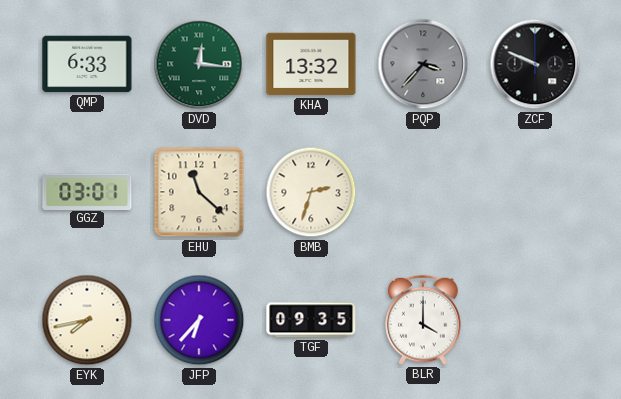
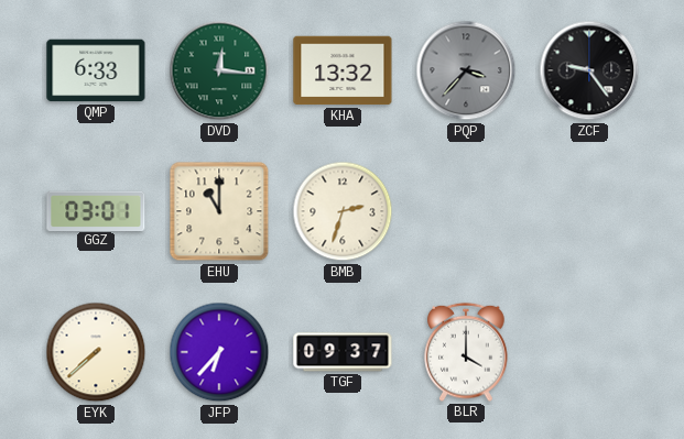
ZCF: 9:49 -> 9:24 (589, 70)
EHU: 11:22 -> 11:00 (219, 211)
EYK: 7:43 -> 7:38 (96, 352)
TGF: 09:35 -> 09:37 (343, 352)
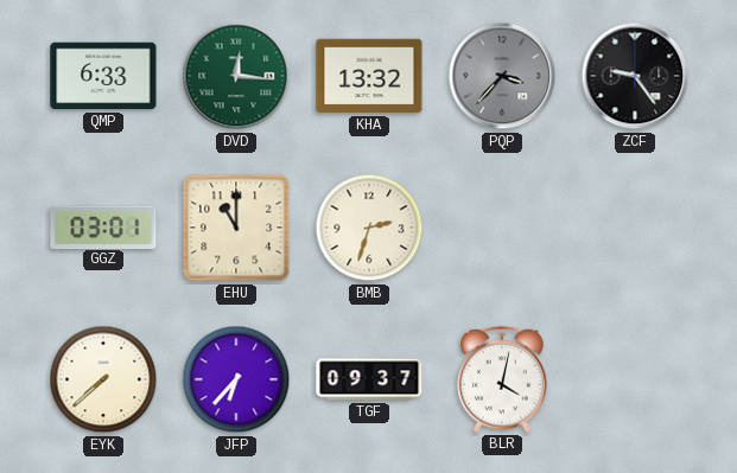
BLR: 4:00 -> 4:02 (502, 379)
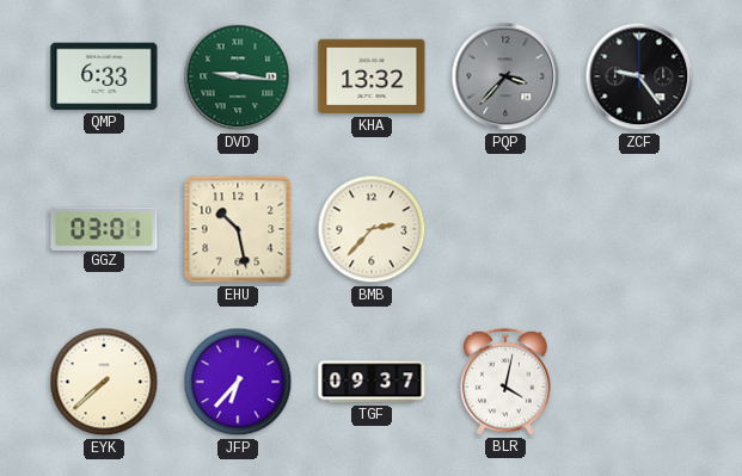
DVD: 12:16 -> 9:16 (238, 76)
EHU: 11:00 -> 10:28 (238, 229)
BMB: 2:33 -> 2:37 (372, 229)
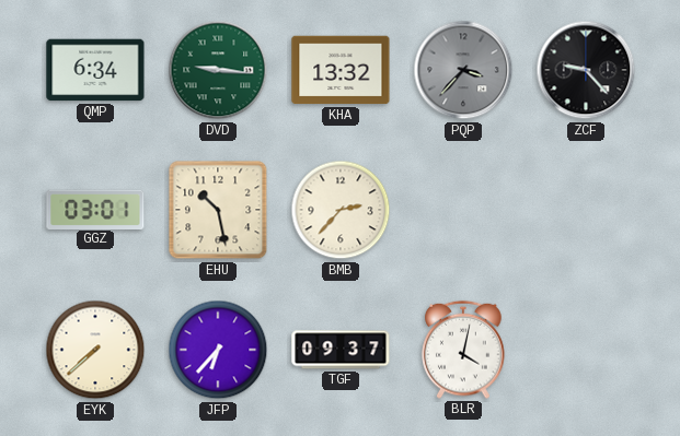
QMP: 6:33 -> 6:34 (95, 70)
ZCF: 9:24 -> 9:23 (586, 70)
